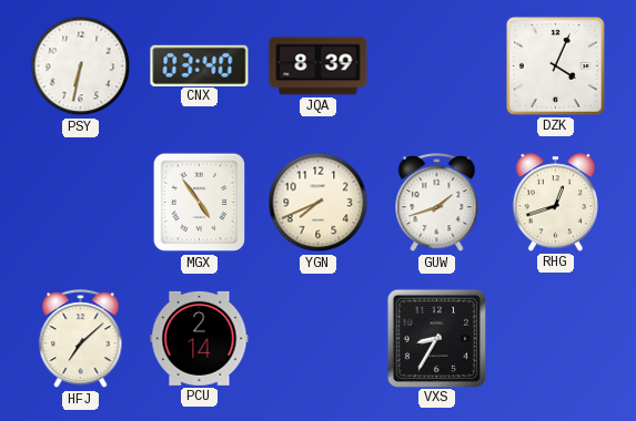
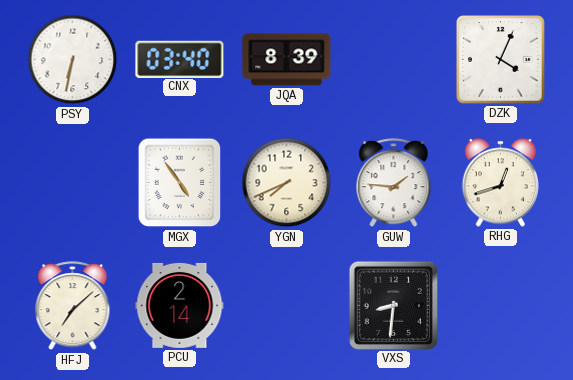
GUW: 1:42 -> 1:46 (394, 183)
VXS: 8:35 -> 8:31 (393, 305)
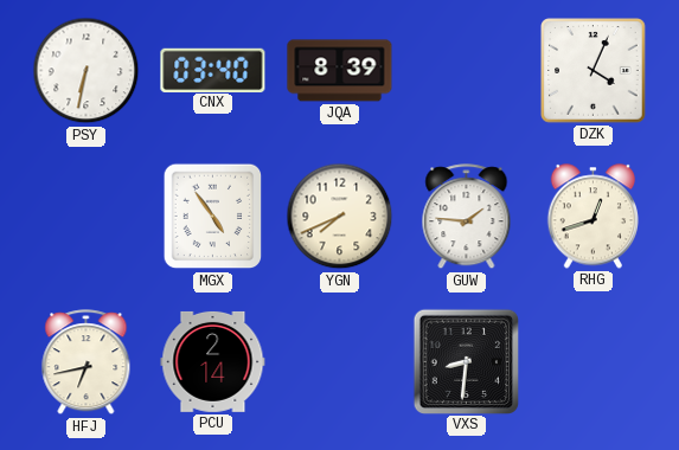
HFJ: 7:08 -> 6:43 (87, 362)
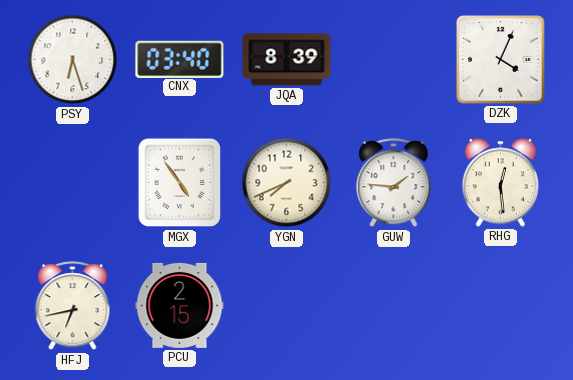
PSY: 6:32 -> 6:27 (73, 60)
RHG: 12:42 -> 12:29 (500, 183)
PCU: 2:14 -> 2:15 (180, 305)
VXS: 8:31 -> none (466, 361)
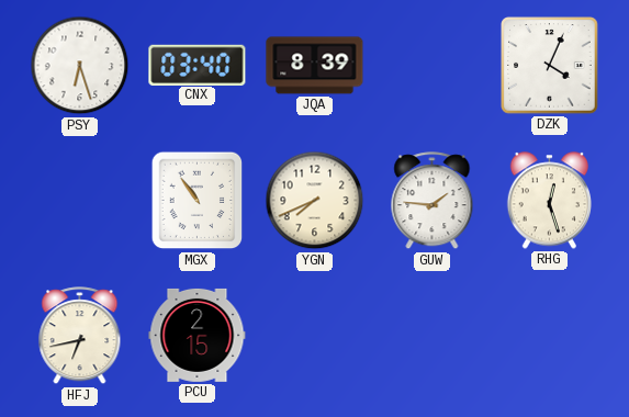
MGX: 4:54 -> 10:54 (198, 201)
RHG: 12:29 -> 12:27 (549, 201)
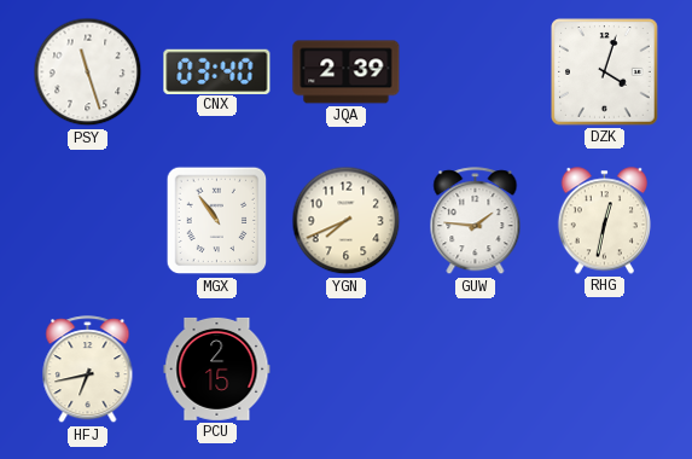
PSY: 6:27 -> 11:27 (88, 72)
JQA: 8:39 -> 2:39 (347, 72)
DZK: 4:04 -> 4:03 (605, 72)
RHG: 12:27 -> 12:32 (604, 221)
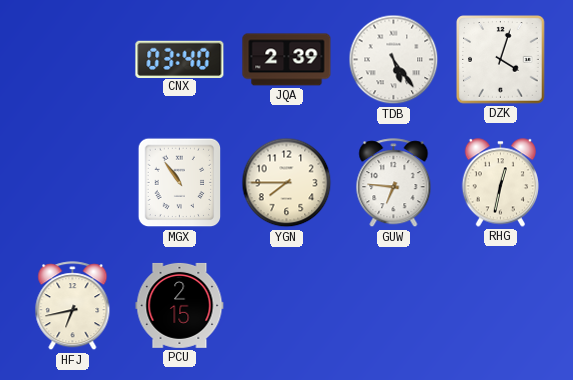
PSY: 11:27 -> none (88, 72)
TDB: none -> 5:24 (394, 60)
YGN: 7:41 -> 7:45 (287, 183)
GUW: 1:46 -> 6:46 (394, 183)
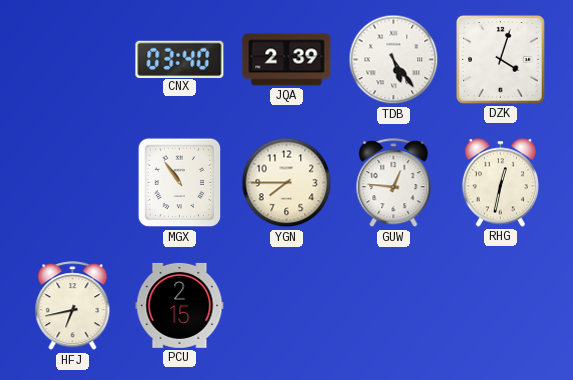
GUW: 6:46 -> 12:46 (394, 183)
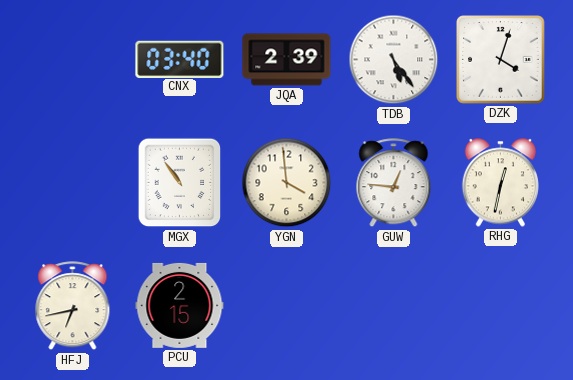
YGN: 7:45 -> 3:59 (287, 183)
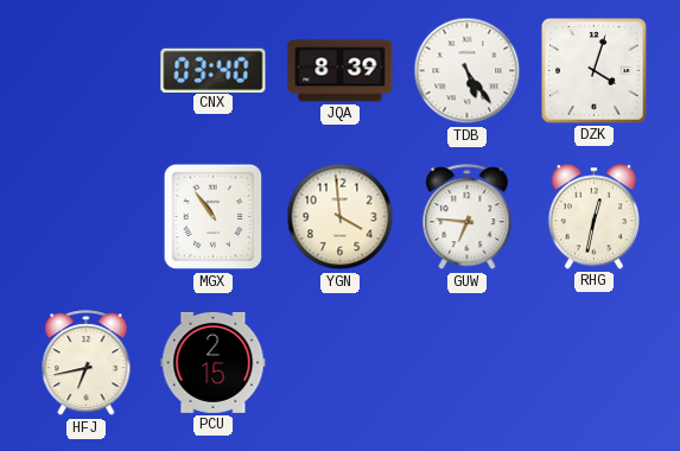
JQA: 2:39 -> 8:39 (341, 71)
GUW: 12:46 -> 6:46 (468, 217)
